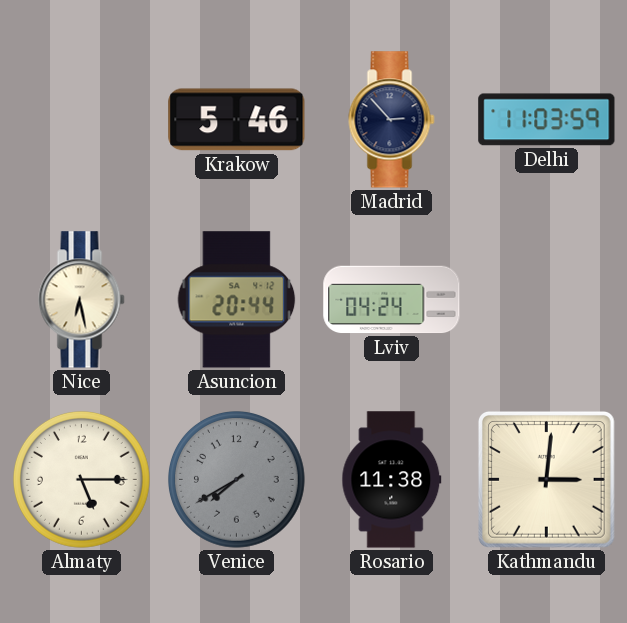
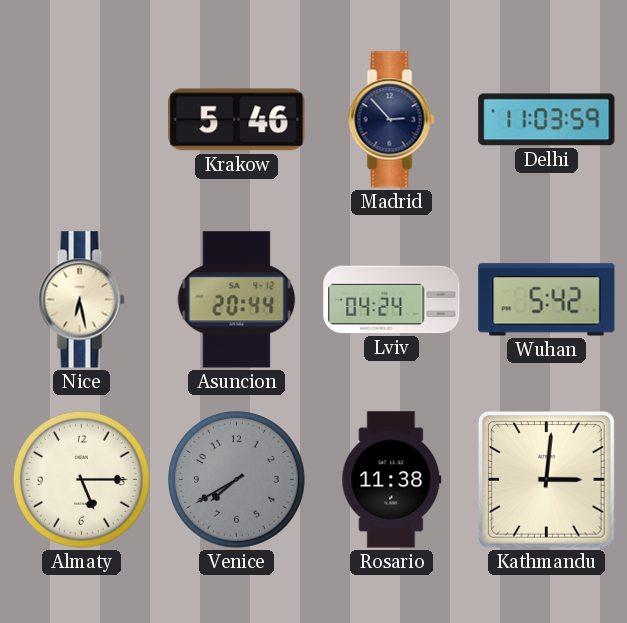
Wuhan: none -> 5:42 (547, 300)
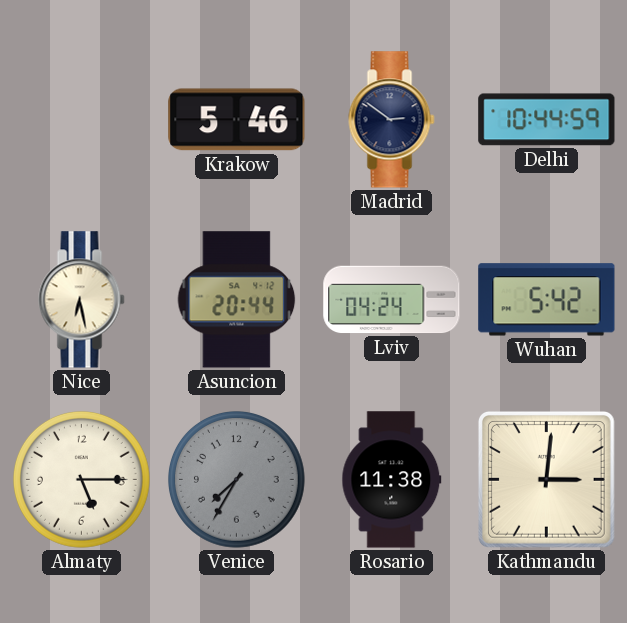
Madrid: 2:53 -> 2:51 (392, 120)
Delhi: 11:03 -> 10:44 (547, 120)
Venice: 7:40 -> 7:35 (236, 479)
